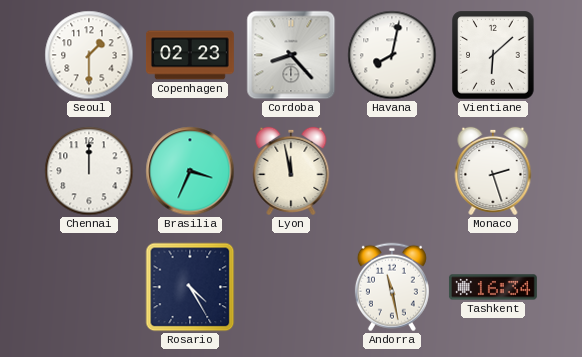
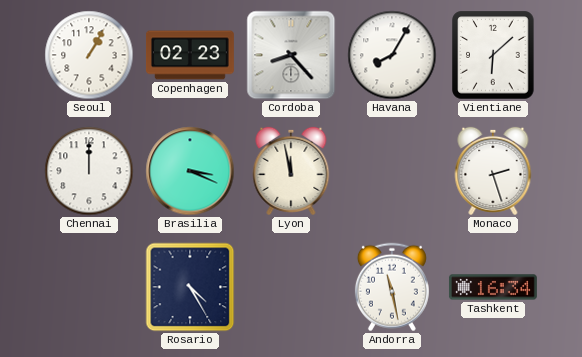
Seoul: 1:30 -> 1:05 (89, 55)
Havana: 8:02 -> 8:05 (392, 55)
Brasilia: 3:34 -> 3:19 (190, 171)
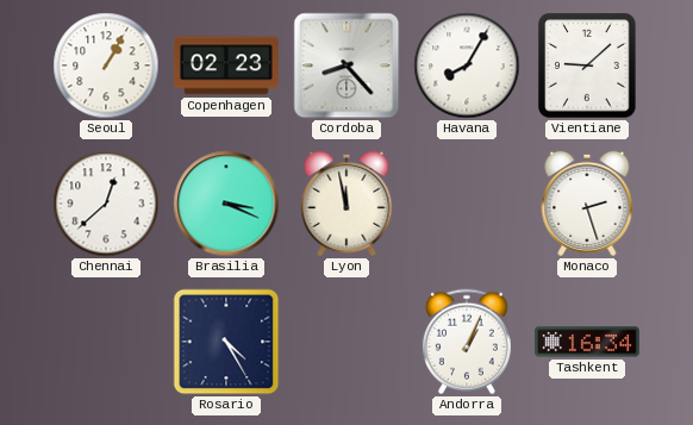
Vientiane: 6:08 -> 9:08 (587, 65)
Chennai: 12:00 -> 12:38 (106, 204)
Andorra: 11:28 -> 1:04 (467, 342)
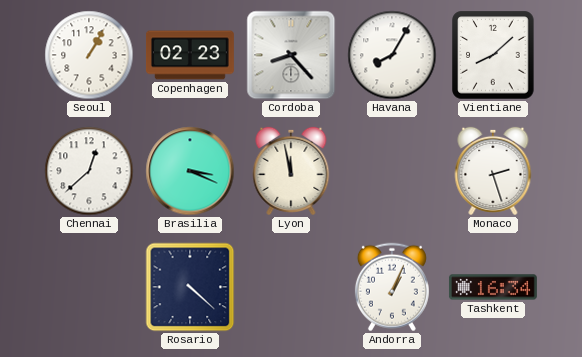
Vientiane: 9:08 -> 8:08 (493, 55)
Rosario: 4:25 -> 4:22 (190, 287)
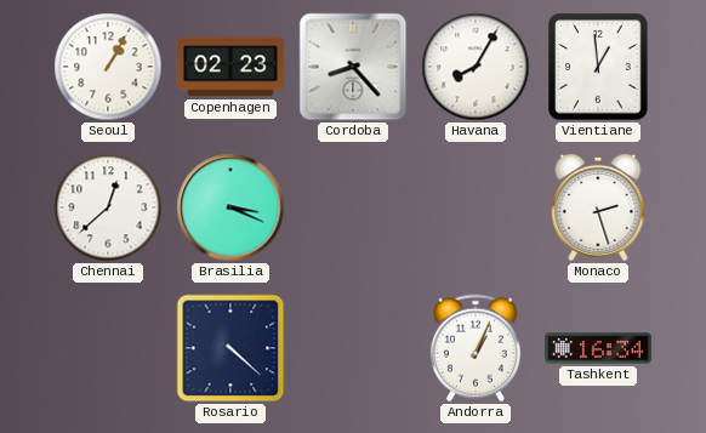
Vientiane: 8:08 -> 12:59 (598, 67)
Lyon: 11:58 -> none (291, 171)
